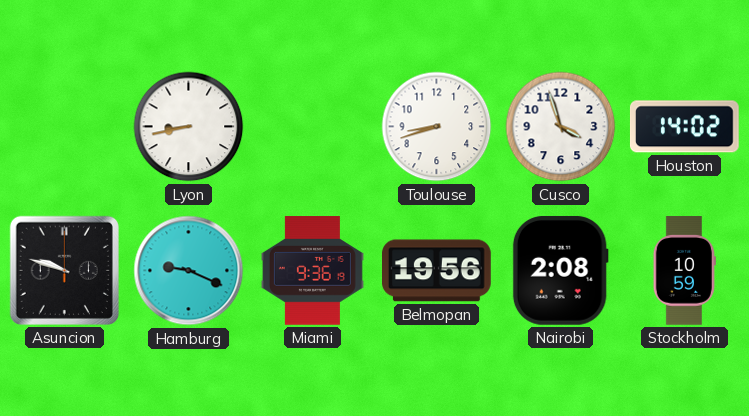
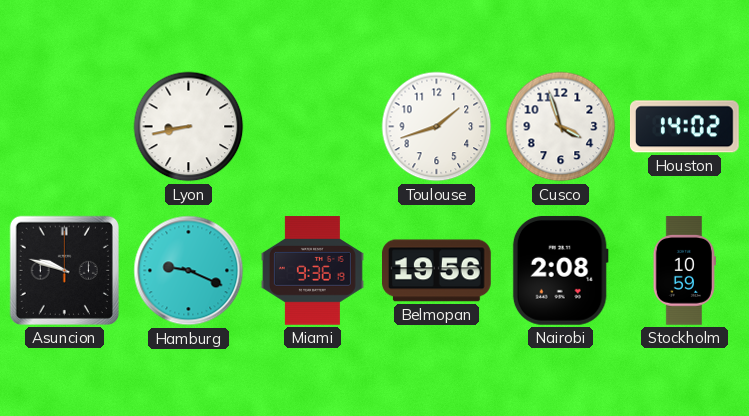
Toulouse: 8:42 -> 1:42 (437, 127)
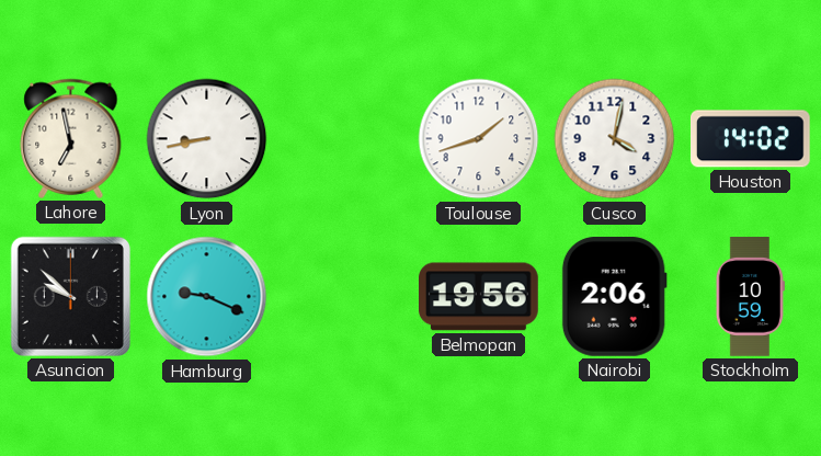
Lahore: none -> 6:58 (71, 138)
Cusco: 3:57 -> 4:02 (615, 139)
Asuncion: 9:48 -> 9:52 (70, 296)
Miami: 9:36 -> none (312, 271)
Nairobi: 2:08 -> 2:06 (614, 297)
